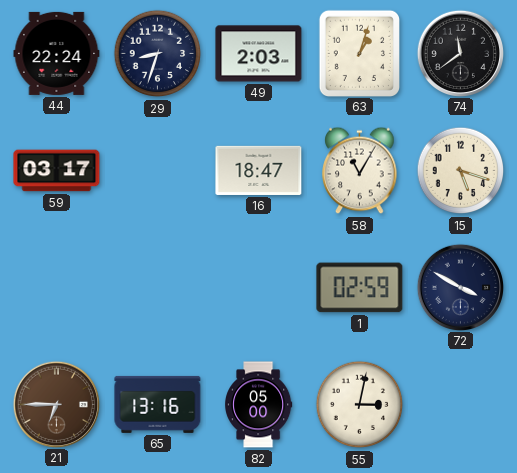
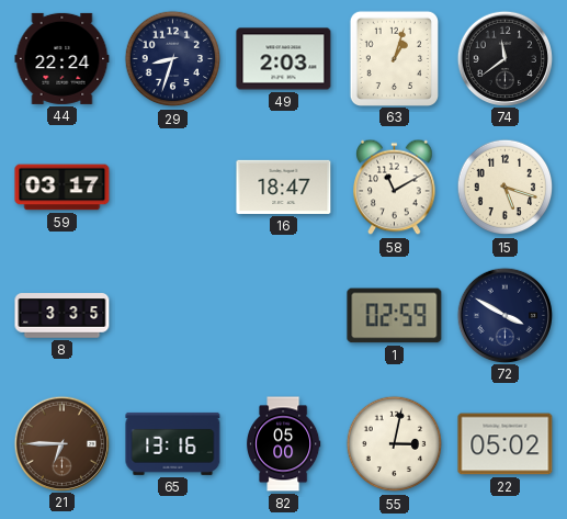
58: 11:05 -> 11:10 (395, 188)
8: none -> 3:35 (63, 316)
22: none -> 05:02 (506, 444)
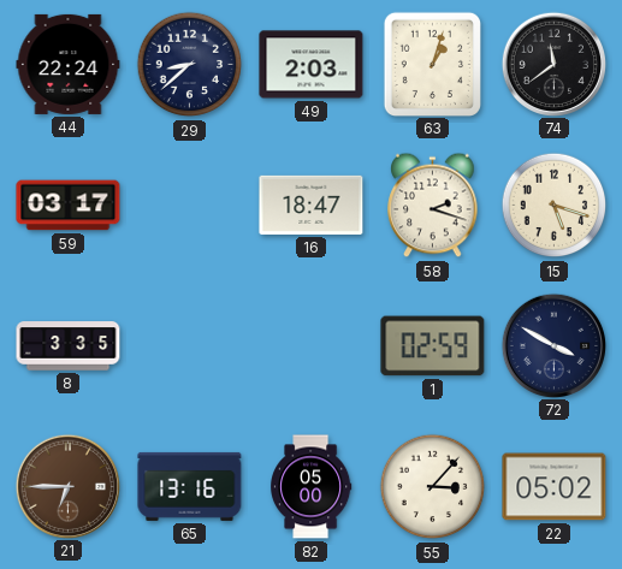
29: 8:33 -> 8:38 (190, 65)
58: 11:10 -> 2:18 (433, 206)
55: 3:02 -> 3:07 (433, 487)
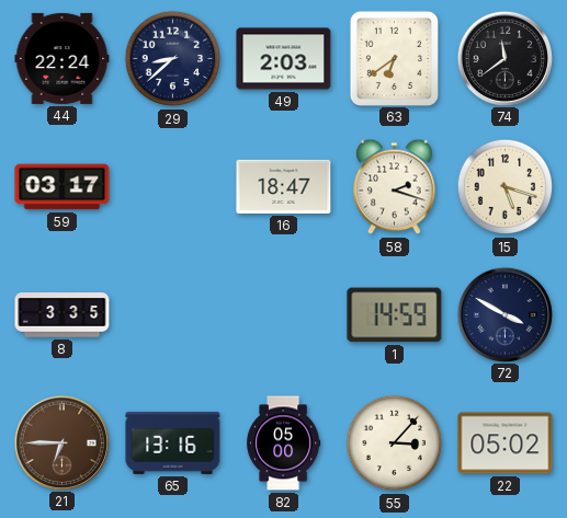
63: 1:03 -> 6:39 (394, 58)
1: 02:59 -> 14:59 (395, 315)
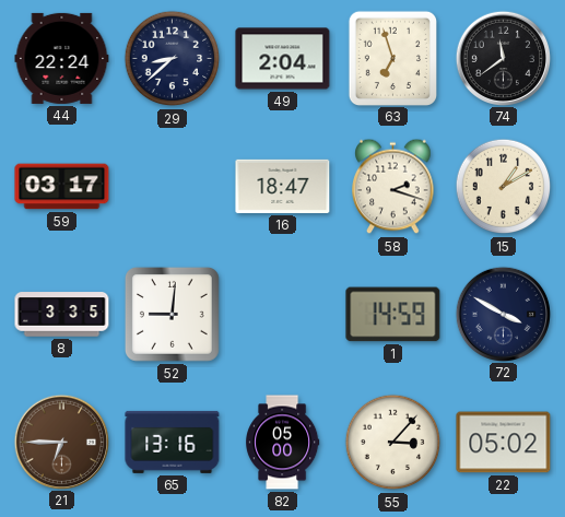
49: 2:03 -> 2:04 (283, 59)
63: 6:39 -> 6:57 (392, 58)
15: 5:18 -> 1:10 (504, 187)
52: none -> 9:01 (172, 314)
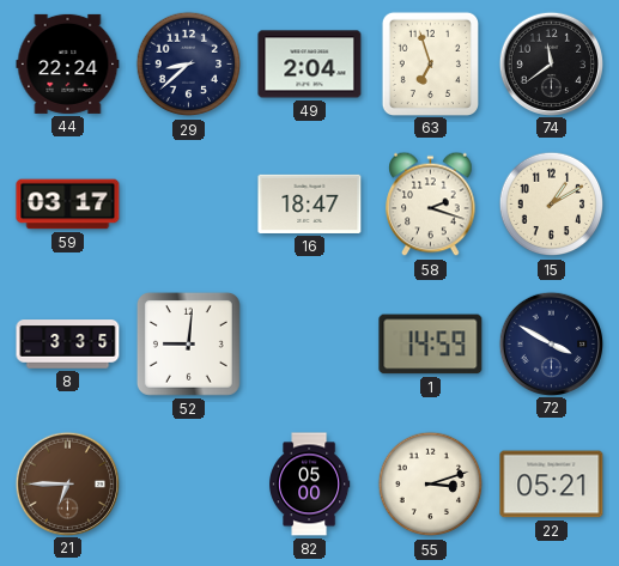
65: 13:16 -> none (173, 442)
55: 3:07 -> 3:12 (431, 485)
22: 05:02 -> 05:21 (552, 485)
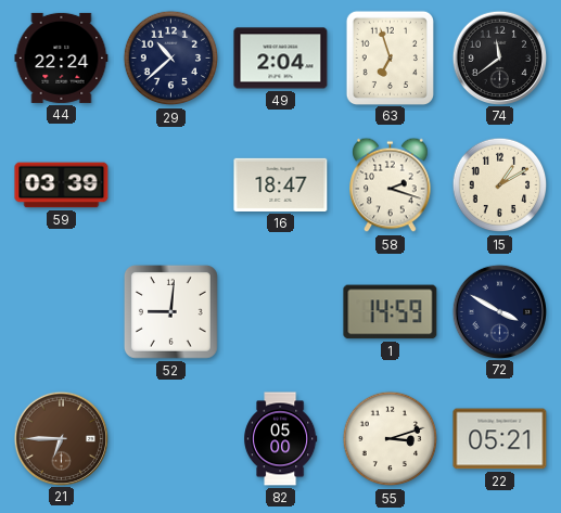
29: 8:38 -> 10:38 (171, 59)
59: 03:17 -> 03:39 (62, 185)
8: 3:35 -> none (68, 345)
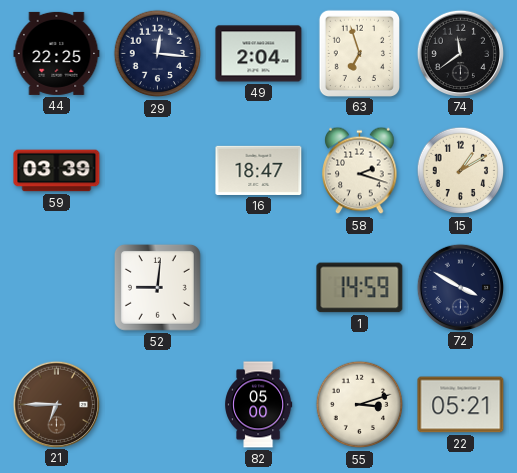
44: 22:24 -> 22:25 (57, 53)
29: 10:38 -> 12:16 (158, 54)
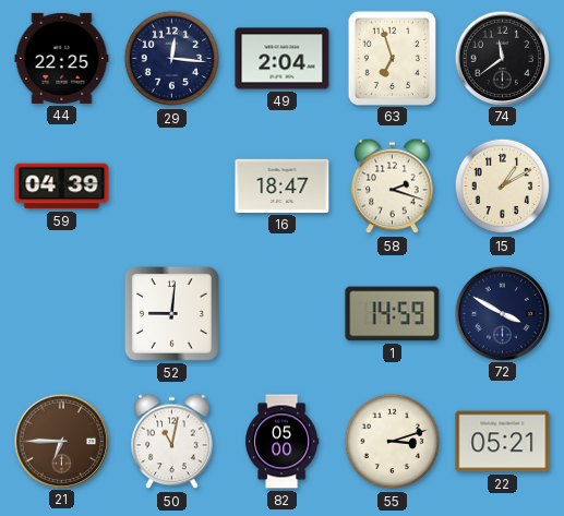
59: 03:39 -> 04:39 (62, 187)
50: none -> 11:02 (172, 442)
